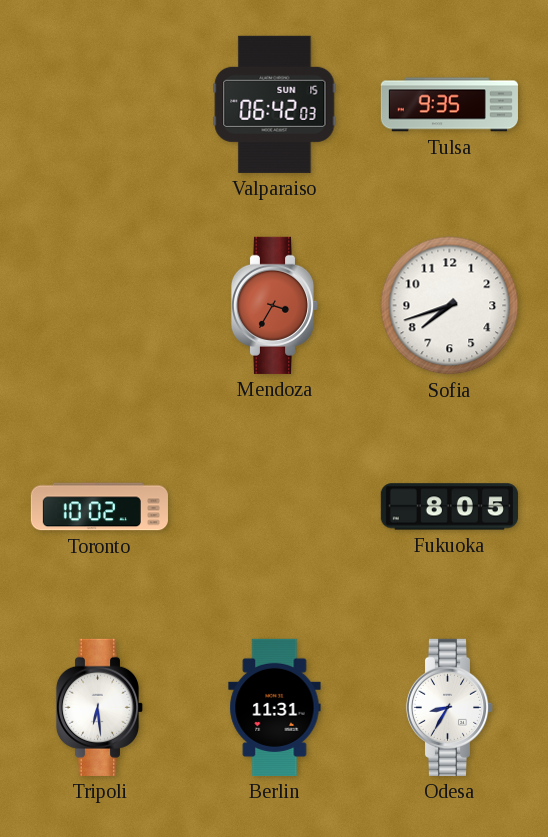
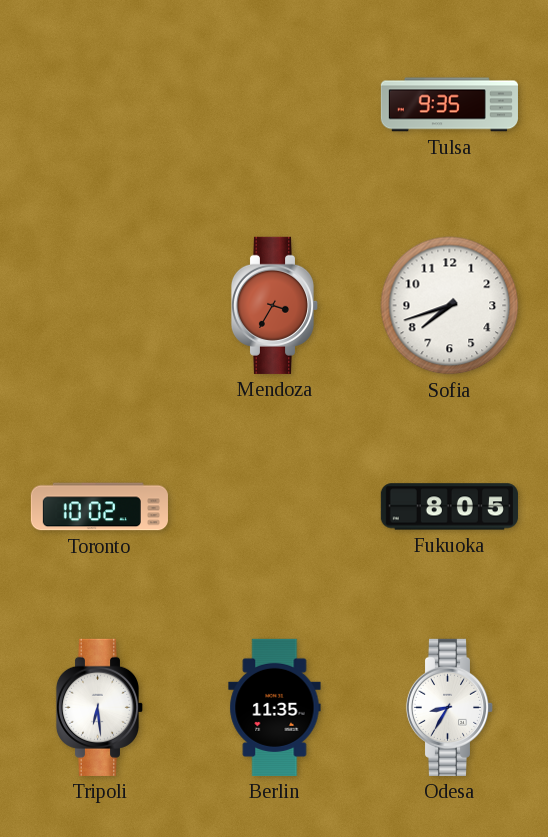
Valparaiso: 06:42 -> none (275, 104)
Berlin: 11:31 -> 11:35 (275, 707)
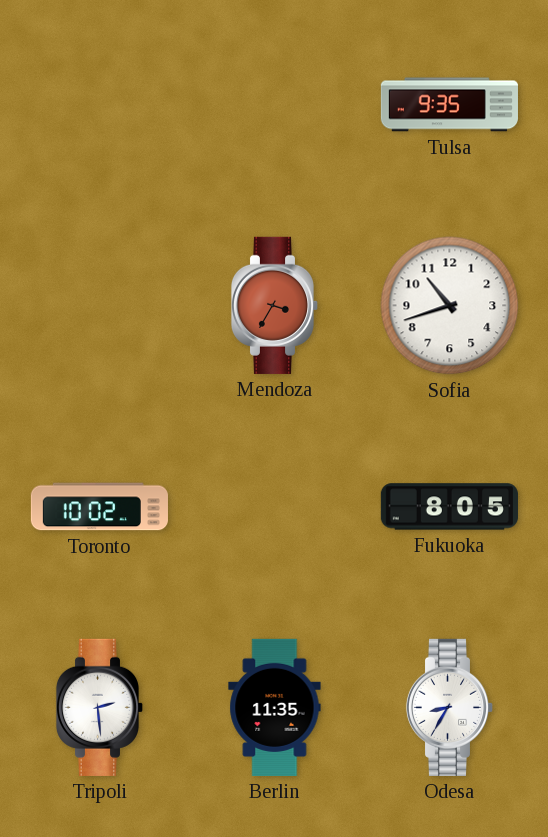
Sofia: 7:42 -> 10:42 (450, 306)
Tripoli: 6:29 -> 2:29 (100, 707)
